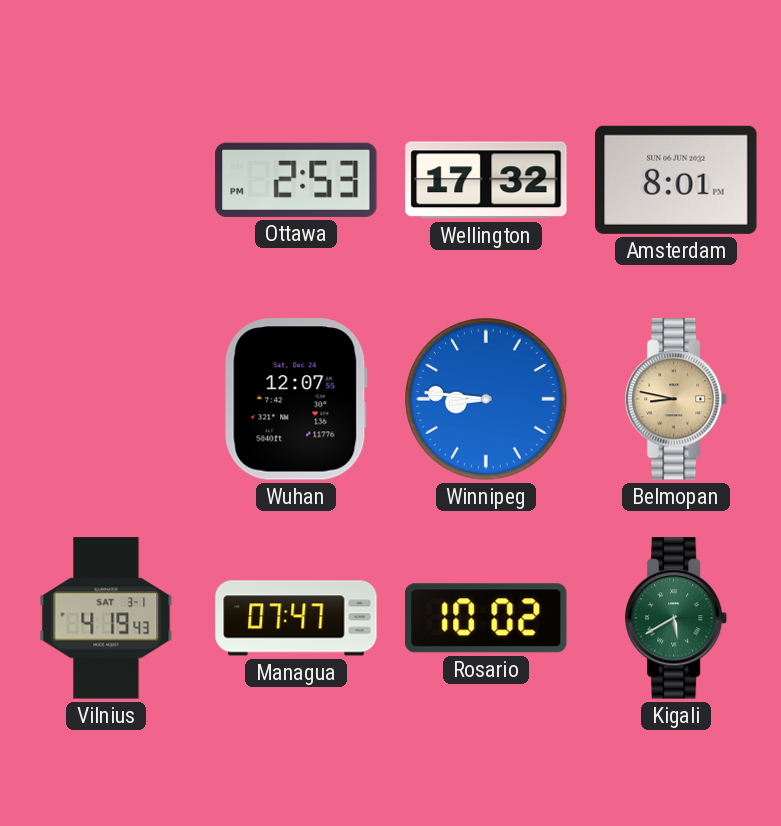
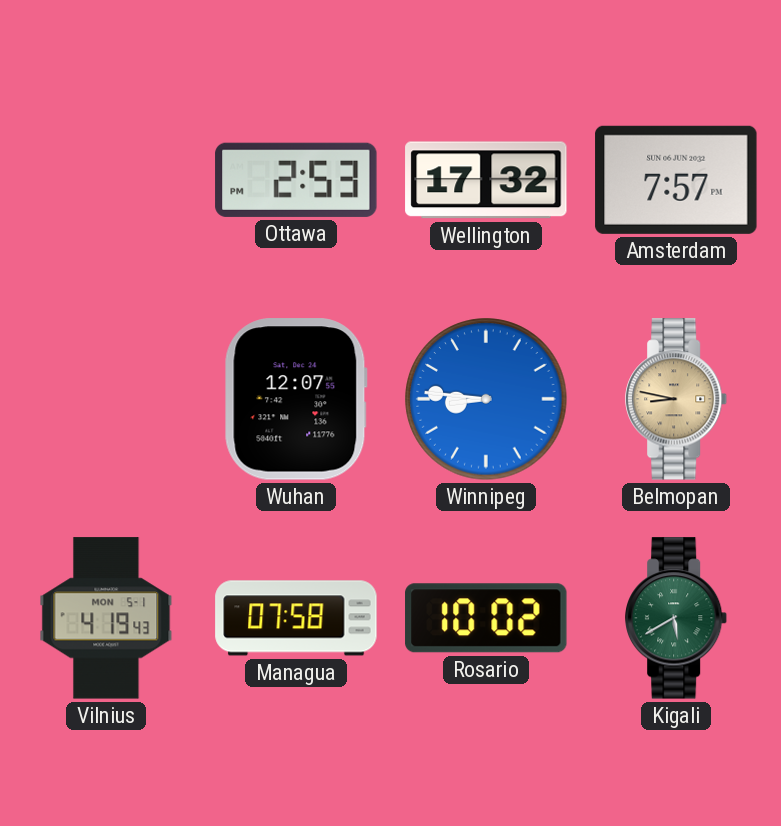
Amsterdam: 8:01 -> 7:57 (676, 180)
Vilnius date: SAT 3-1 -> MON 5-1 (106, 618)
Managua: 07:47 -> 07:58 (296, 618)
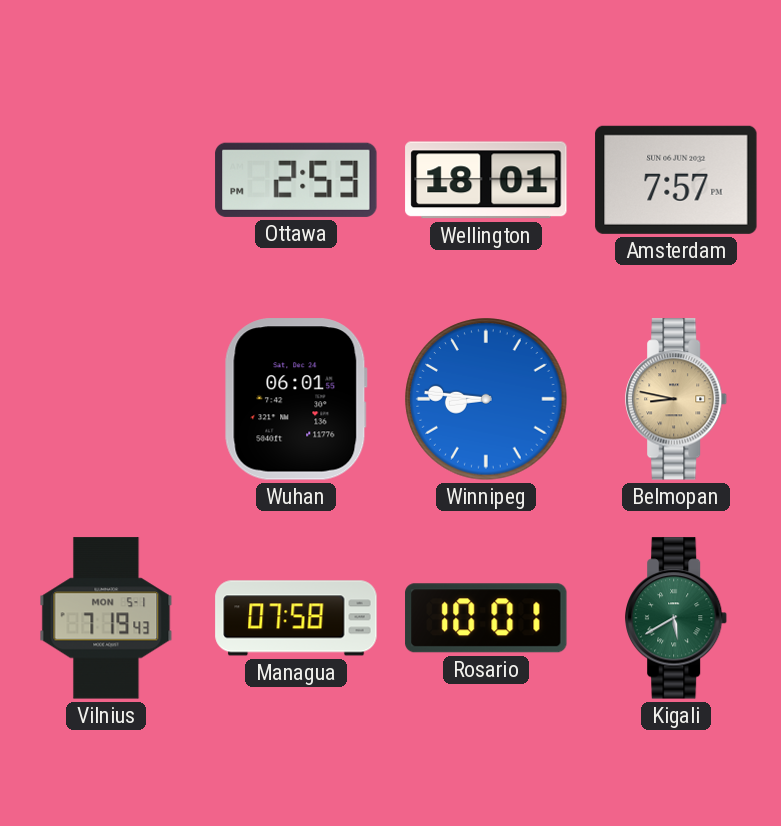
Wellington: 17:32 -> 18:01 (486, 180)
Wuhan: 12:07 -> 06:01 (296, 399)
Vilnius: 4:19 -> 7:19 (106, 618)
Rosario: 10:02 -> 10:01 (486, 618)
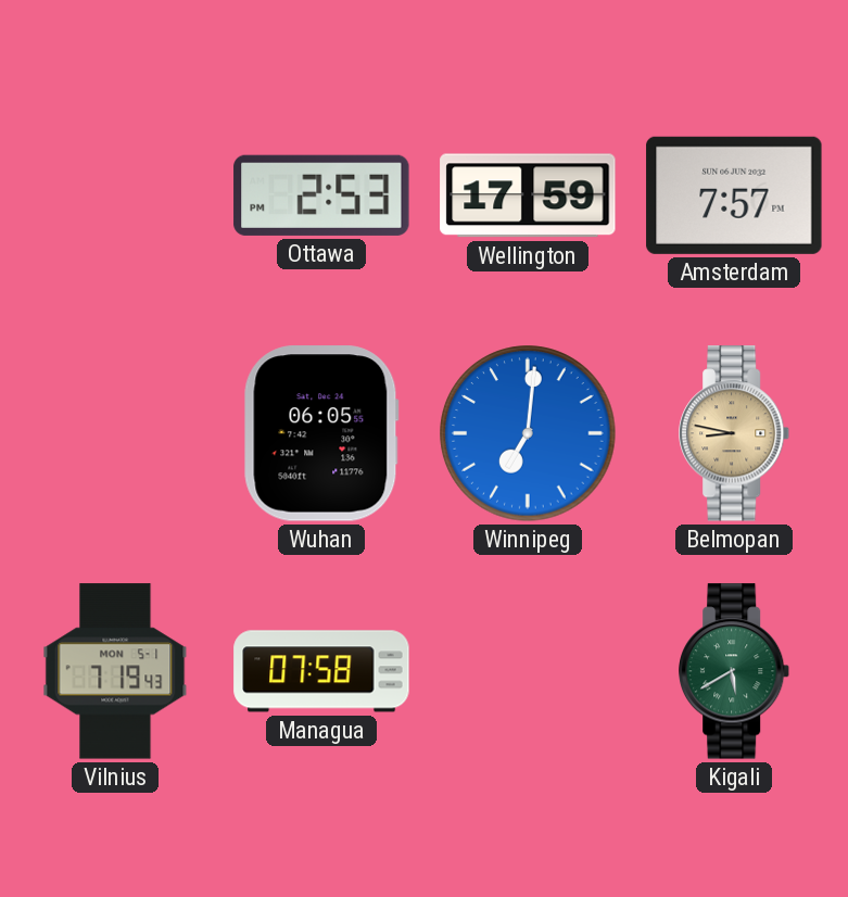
Wellington: 18:01 -> 17:59 (528, 195)
Wuhan: 06:01 -> 06:05 (321, 433)
Winnipeg: 8:46 -> 7:01 (528, 433)
Rosario: 10:01 -> none (486, 618)
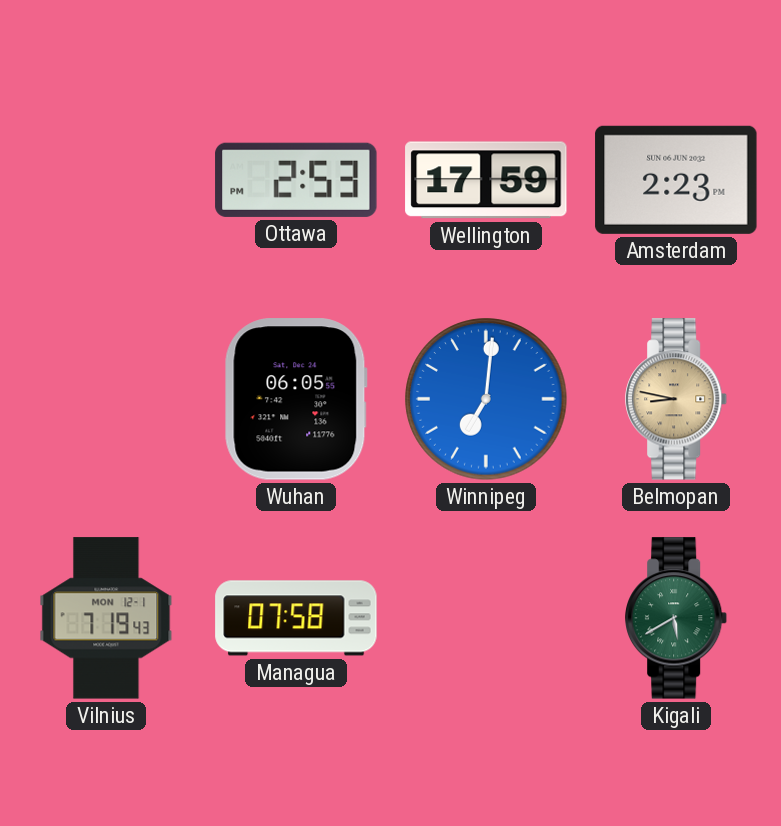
Amsterdam: 7:57 -> 2:23 (676, 180)
Vilnius date: MON 5-1 -> MON 12-1 (106, 618)
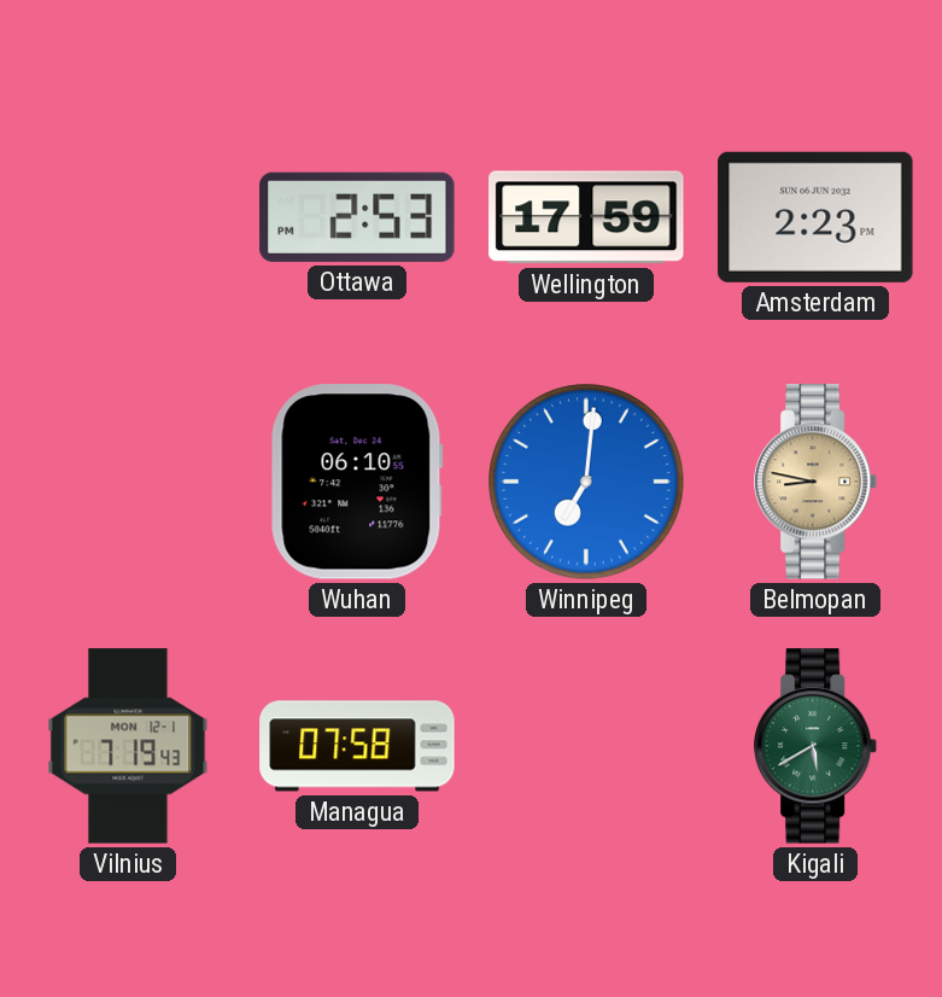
Wuhan: 06:05 -> 06:10 (357, 482)
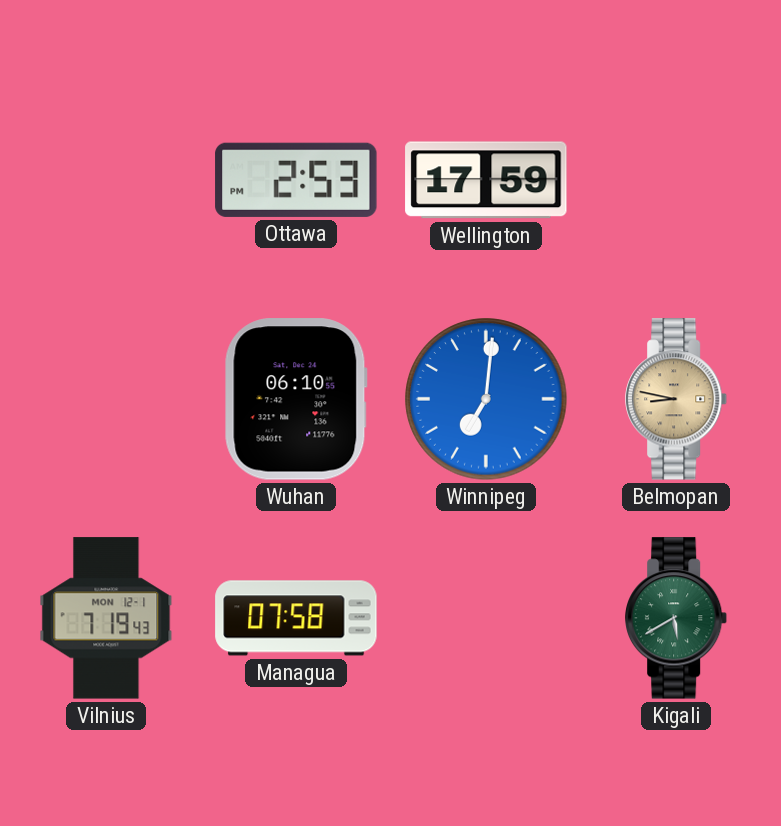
Amsterdam: 2:23 -> none (815, 217)
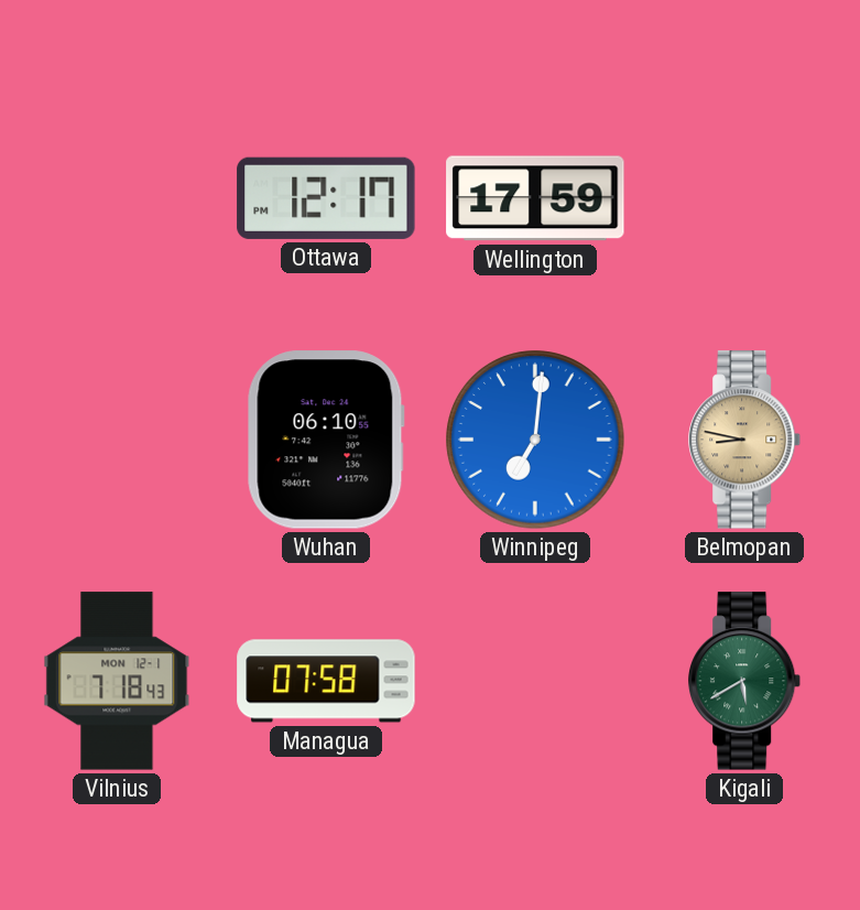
Ottawa: 2:53 -> 12:17 (326, 198)
Vilnius: 7:19 -> 7:18 (117, 681)
